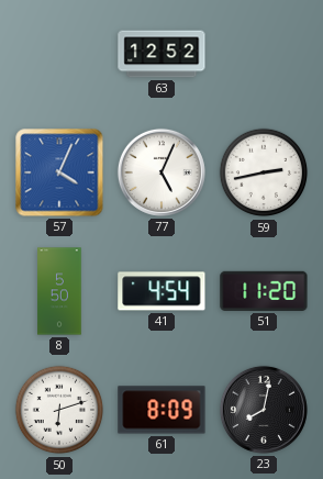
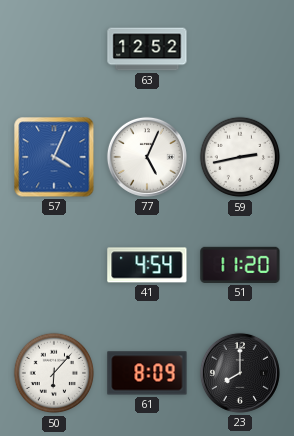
8: 5:50 -> none (59, 291)
50: 6:12 -> 6:07 (54, 373)
23: 8:02 -> 8:00 (240, 373)
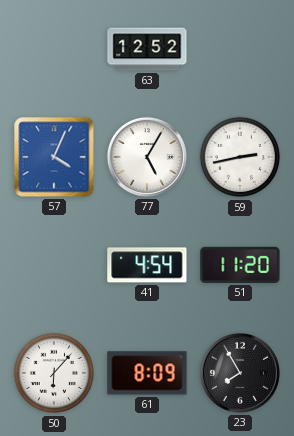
77: 5:04 -> 5:05 (147, 157)
23: 8:00 -> 7:55 (240, 373)
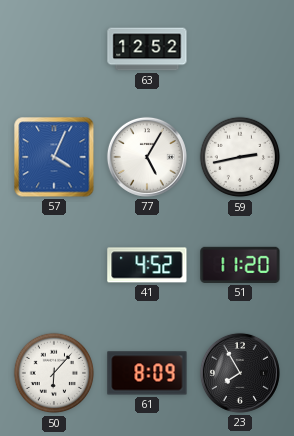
41: 4:54 -> 4:52 (147, 265)
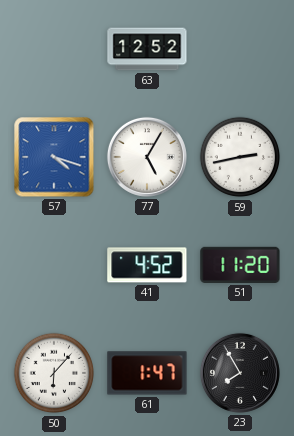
57: 4:04 -> 4:18 (54, 157)
61: 8:09 -> 1:47 (147, 373)
